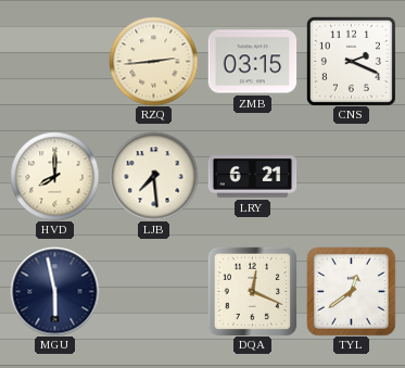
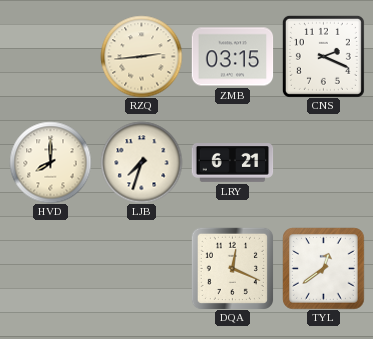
LJB: 7:29 -> 7:33 (141, 162)
MGU: 5:58 -> none (54, 291)
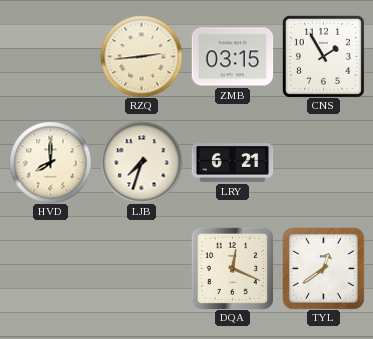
CNS: 2:19 -> 1:55 (323, 56)
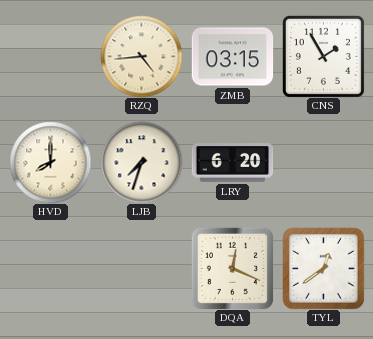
RZQ: 2:44 -> 4:44 (141, 56)
LRY: 6:21 -> 6:20 (232, 163)
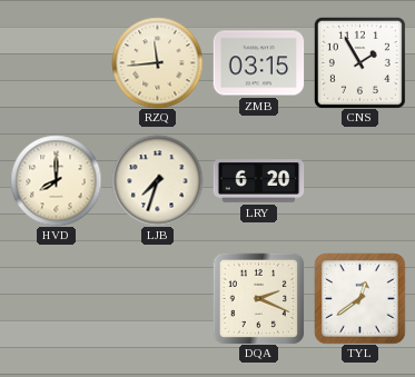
RZQ: 4:44 -> 11:44 (157, 62)
DQA: 12:19 -> 2:19 (258, 298)
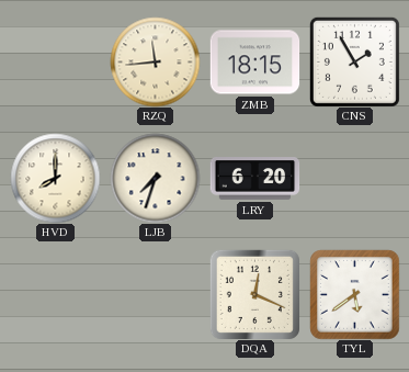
ZMB: 03:15 -> 18:15 (254, 63)
DQA: 2:19 -> 12:19 (254, 294)
TYL: 12:39 -> 5:39 (355, 295)
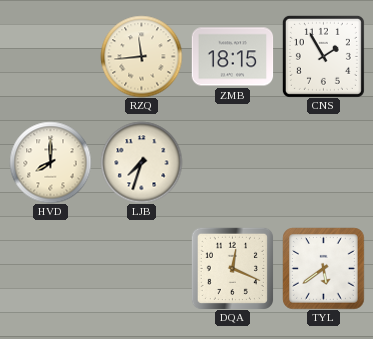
LRY: 6:20 -> none (254, 179)
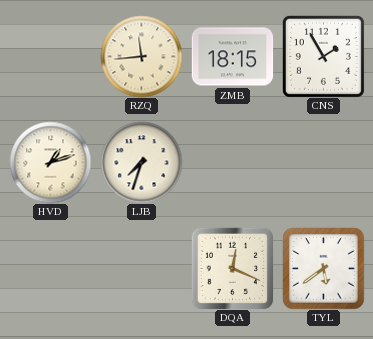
HVD: 8:00 -> 1:12 (50, 162)
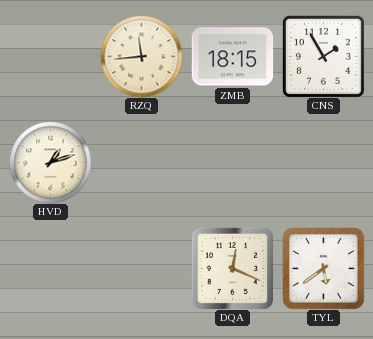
LJB: 7:33 -> none (141, 162)
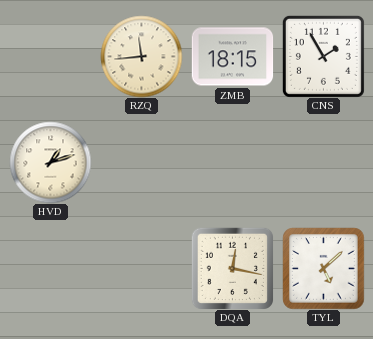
DQA: 12:19 -> 12:17 (232, 268)
TYL: 5:39 -> 5:08 (324, 269)
